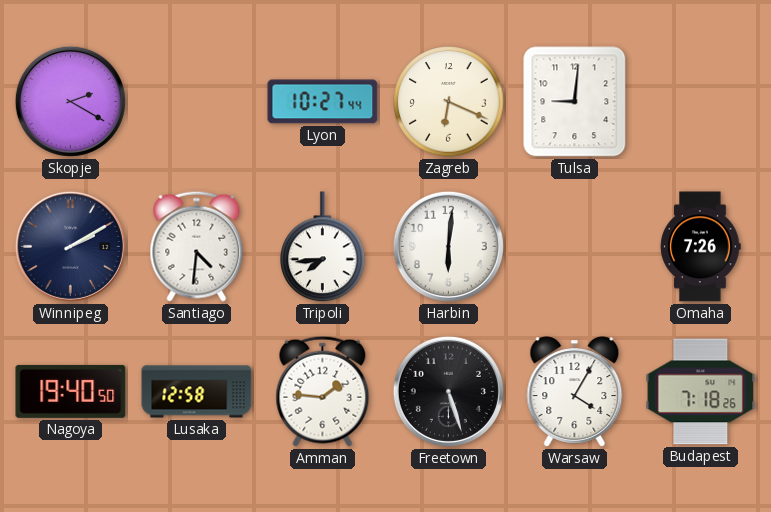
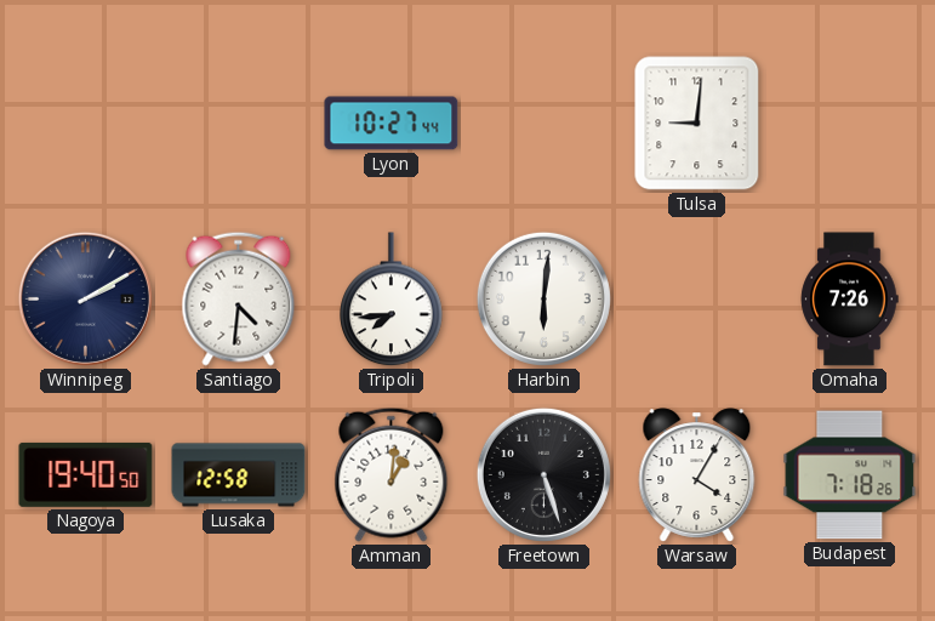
Skopje: 2:20 -> none (70, 101)
Zagreb: 6:19 -> none (449, 102)
Amman: 1:46 -> 1:01 (392, 474)
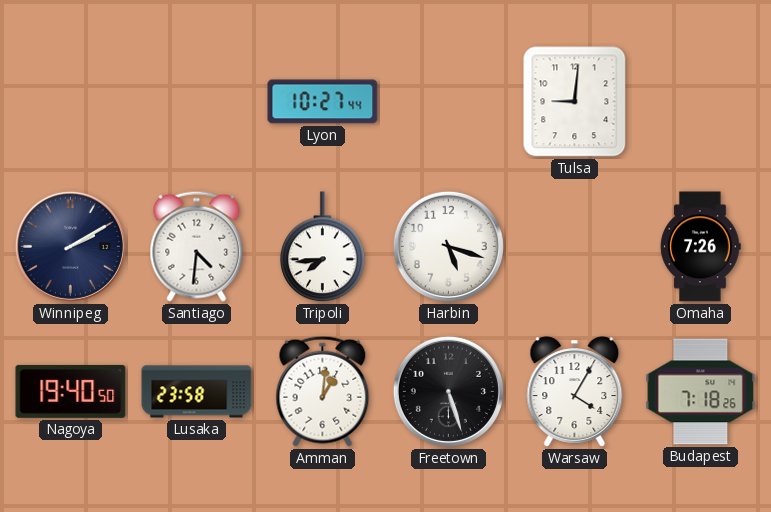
Harbin: 6:01 -> 5:18 (448, 246)
Lusaka: 12:58 -> 23:58 (197, 392)
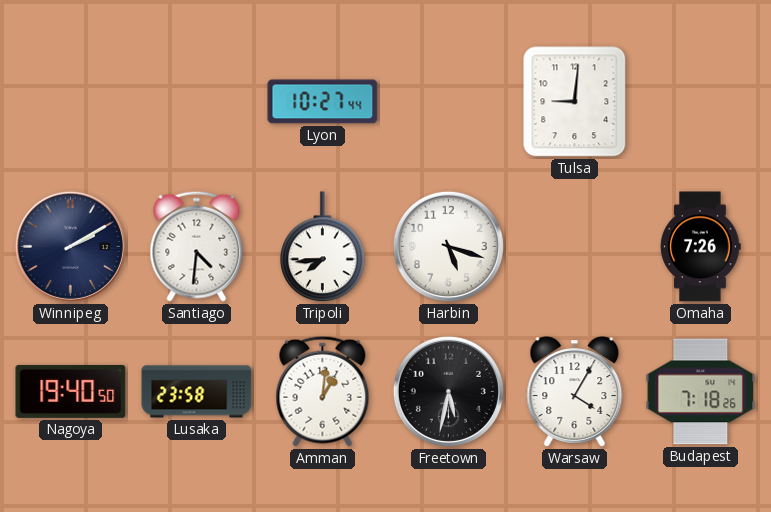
Freetown: 5:27 -> 5:32 (448, 391)
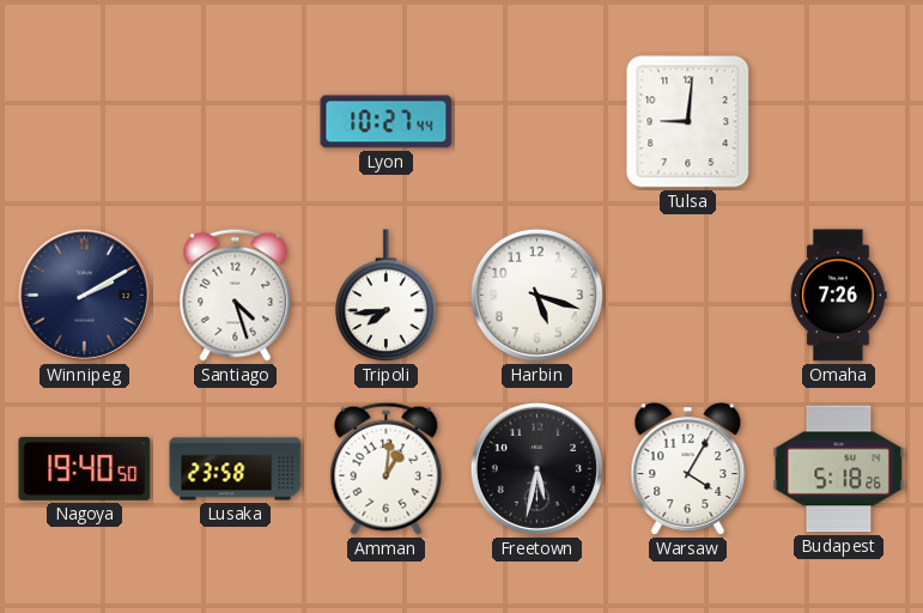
Santiago: 4:31 -> 4:27 (236, 295)
Budapest: 7:18 -> 5:18 (839, 469)
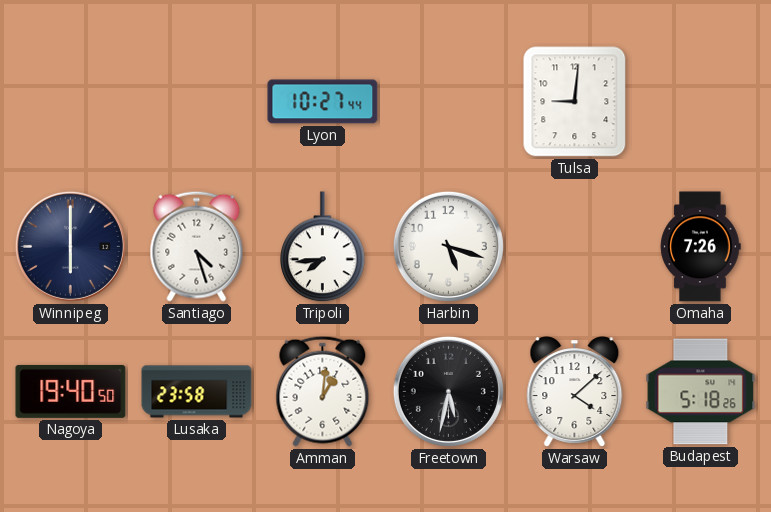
Winnipeg: 2:10 -> 6:00 (70, 246)
Warsaw: 4:05 -> 4:08 (575, 392)
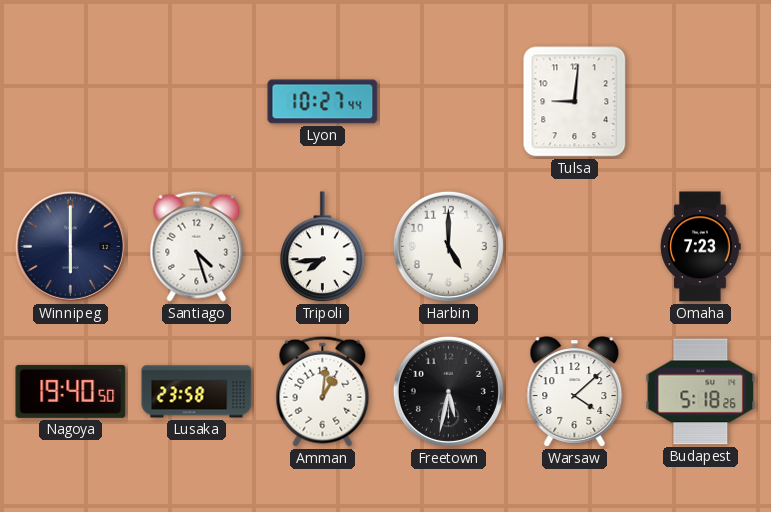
Harbin: 5:18 -> 5:00 (448, 246)
Omaha: 7:26 -> 7:23 (700, 247)
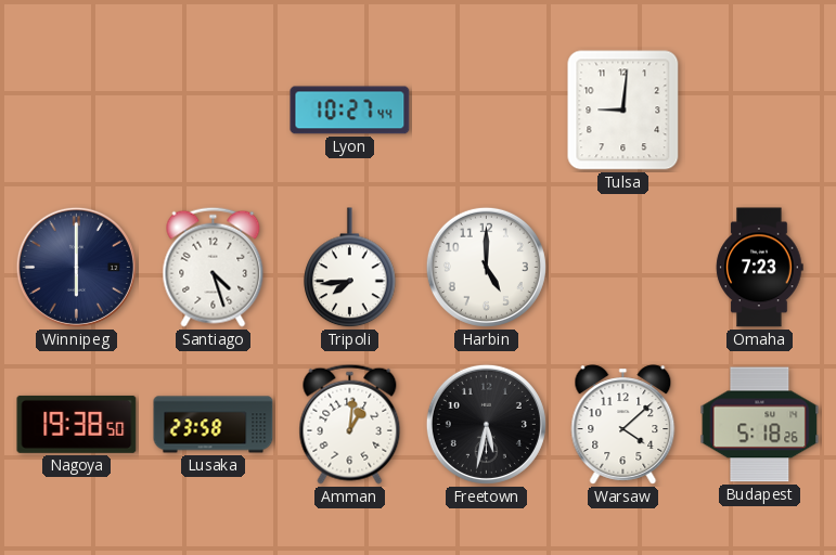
Nagoya: 19:40 -> 19:38 (77, 424)
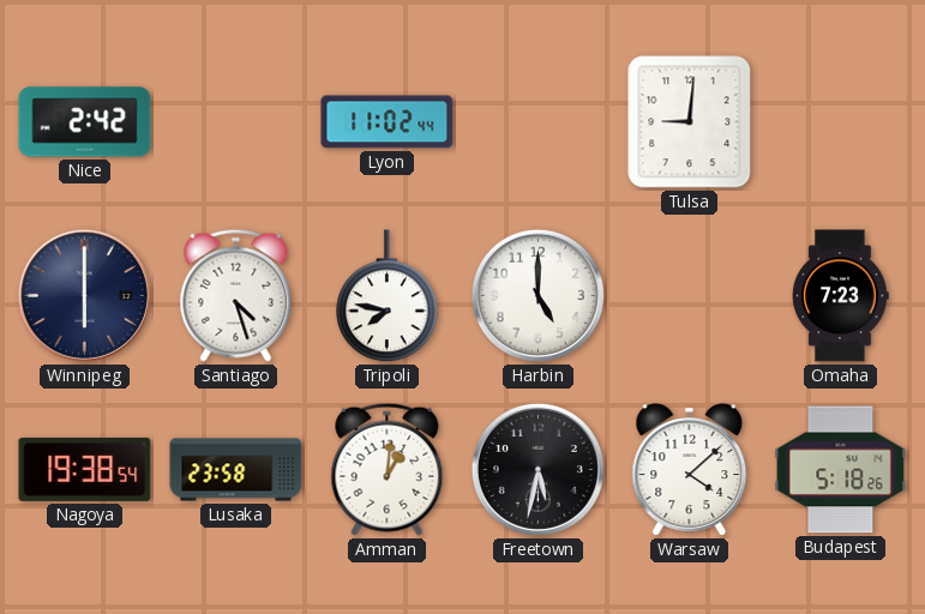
Nice: none -> 2:42 (85, 122)
Lyon: 10:27 -> 11:02 (388, 122)
Tripoli: 7:44 -> 7:47 (388, 296)
Nagoya: 19:38:50 -> 19:38:54 (85, 469)
